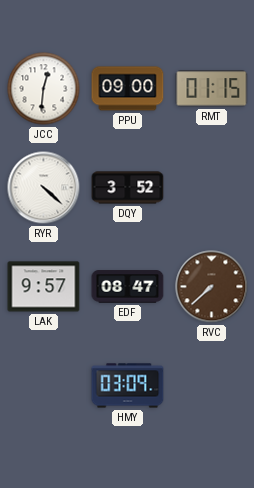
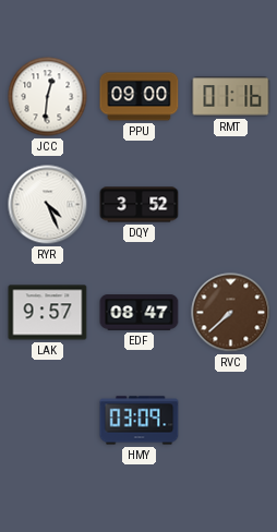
RMT: 01:15 -> 01:16 (231, 97)
RYR: 4:22 -> 4:26 (48, 205)
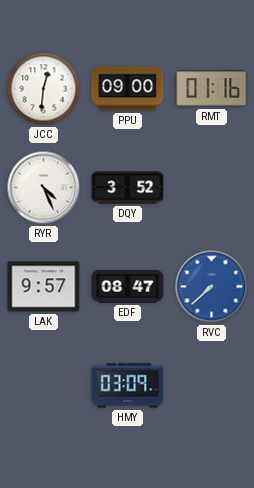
RVC dial: brown -> blue (212, 287)
